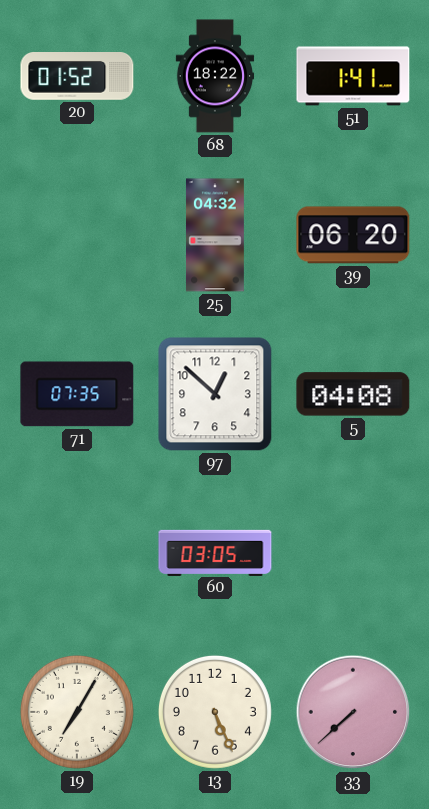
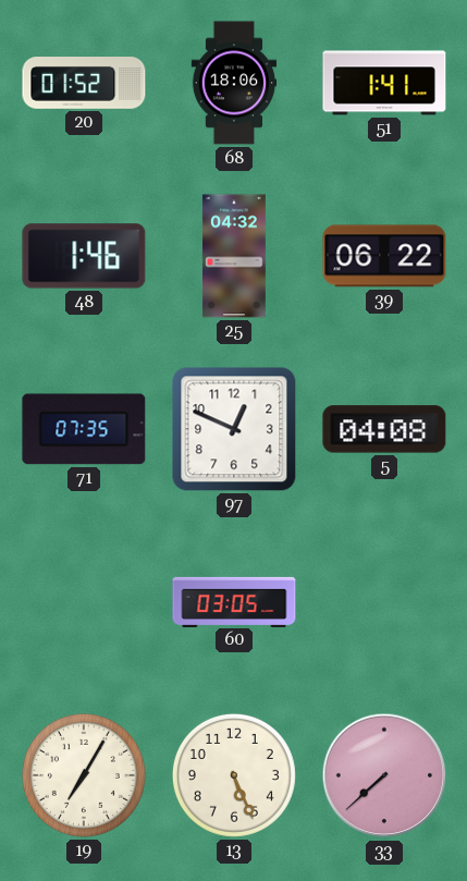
68: 18:22 -> 18:06 (234, 83)
48: none -> 1:46 (84, 256)
39: 06:20 -> 06:22 (384, 256)
97: 12:52 -> 12:49 (234, 429)
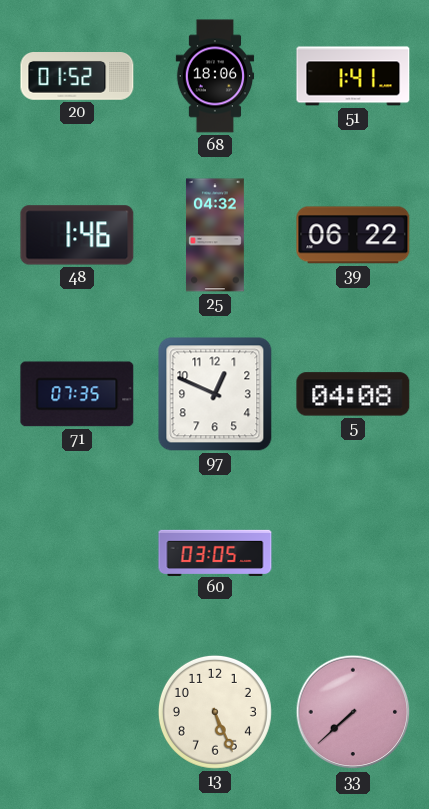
19: 7:05 -> none (84, 775)
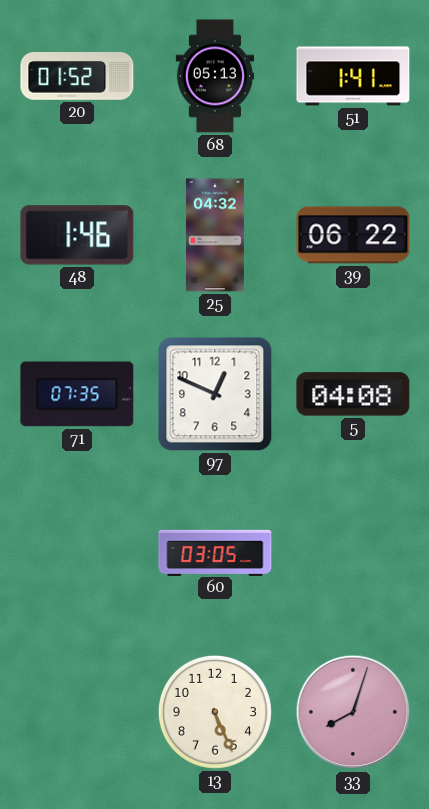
68: 18:06 -> 05:13 (215, 76)
33: 7:38 -> 8:03 (353, 712)
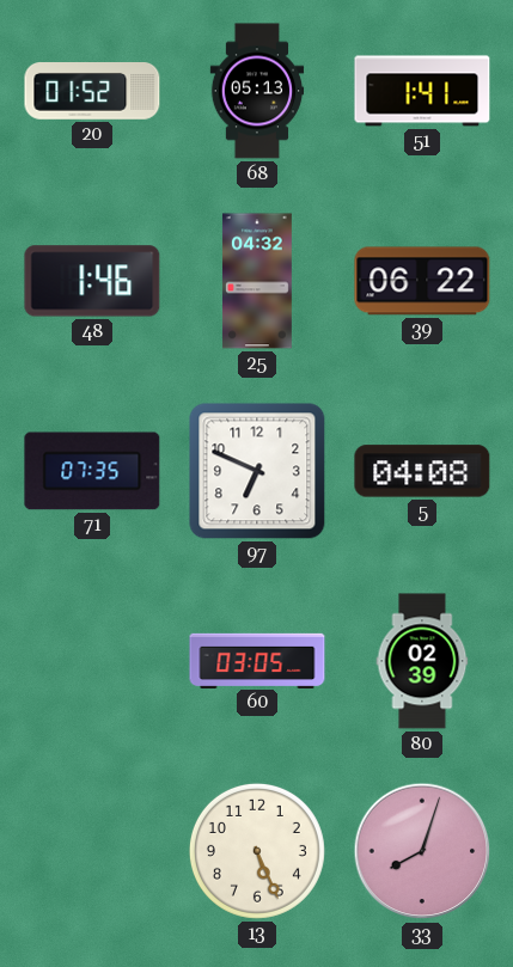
97: 12:49 -> 6:49 (257, 471)
80: none -> 02:39 (422, 661)
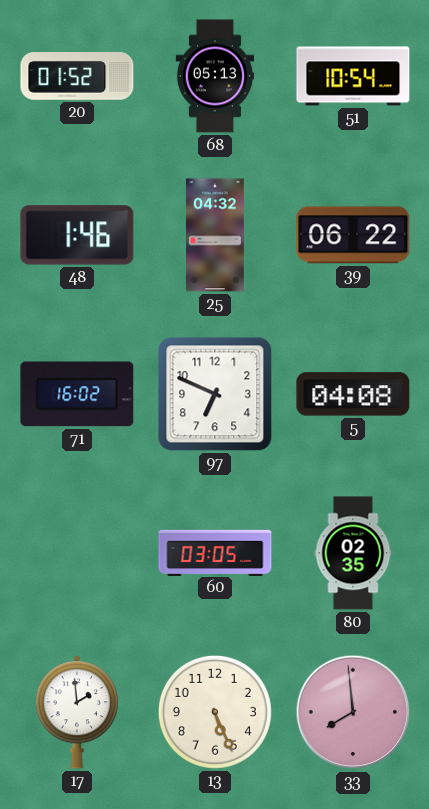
51: 1:41 -> 10:54 (353, 76)
71: 07:35 -> 16:02 (77, 394)
80: 02:39 -> 02:35 (353, 553)
17: none -> 1:59 (77, 712)
33: 8:03 -> 7:59 (353, 712)
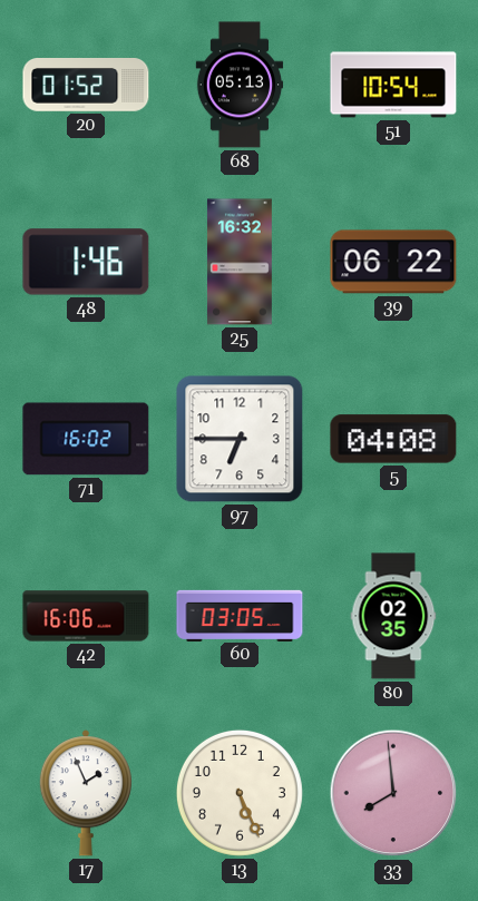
25: 04:32 -> 16:32 (240, 262)
97: 6:49 -> 6:45 (240, 439)
42: none -> 16:06 (86, 616)
17: 1:59 -> 1:56 (86, 793)
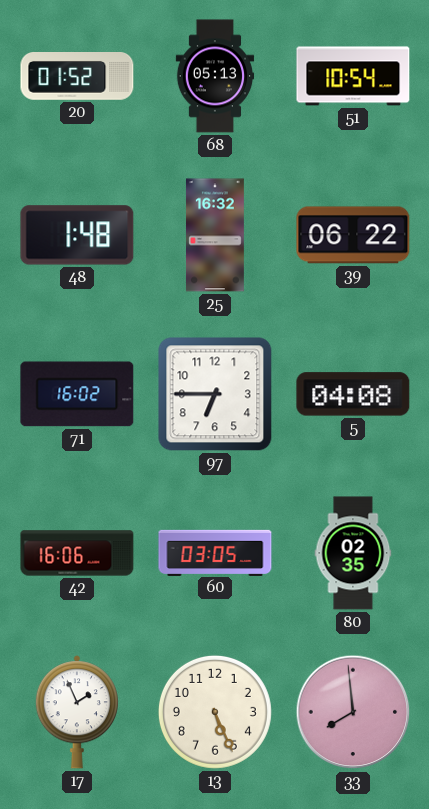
48: 1:46 -> 1:48 (77, 235)
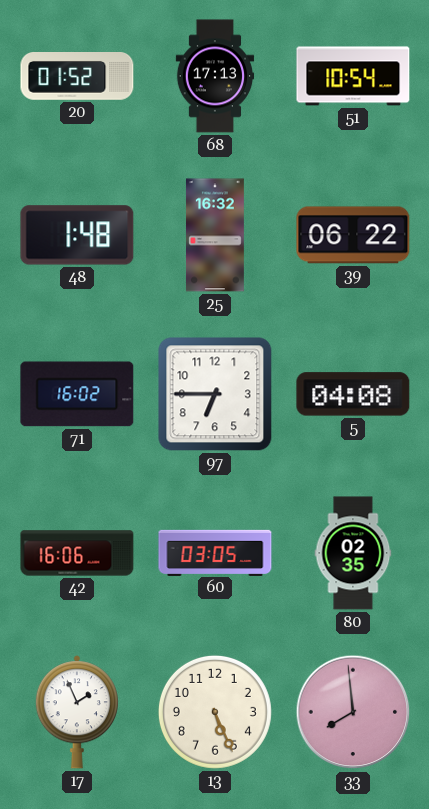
68: 05:13 -> 17:13 (215, 76)
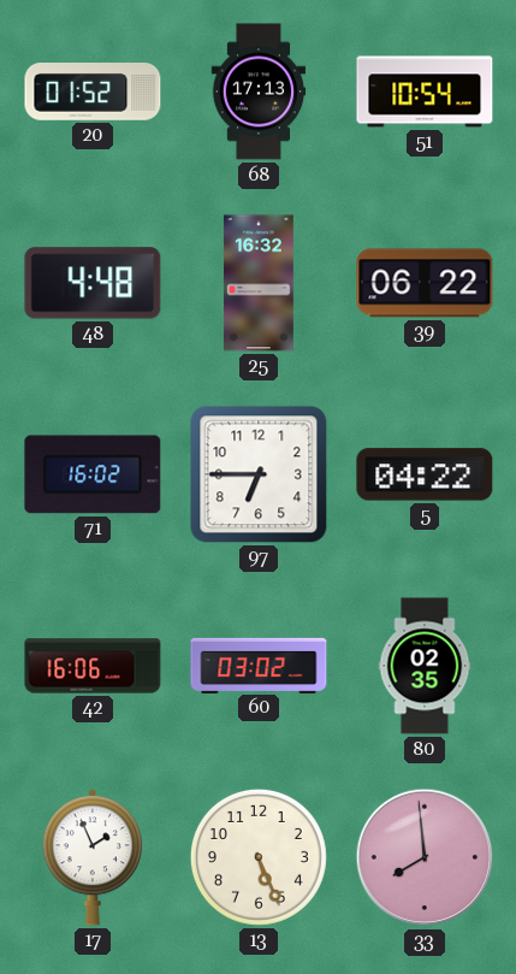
48: 1:48 -> 4:48 (93, 283)
5: 04:08 -> 04:22 (425, 474)
60: 03:05 -> 03:02 (259, 665)
